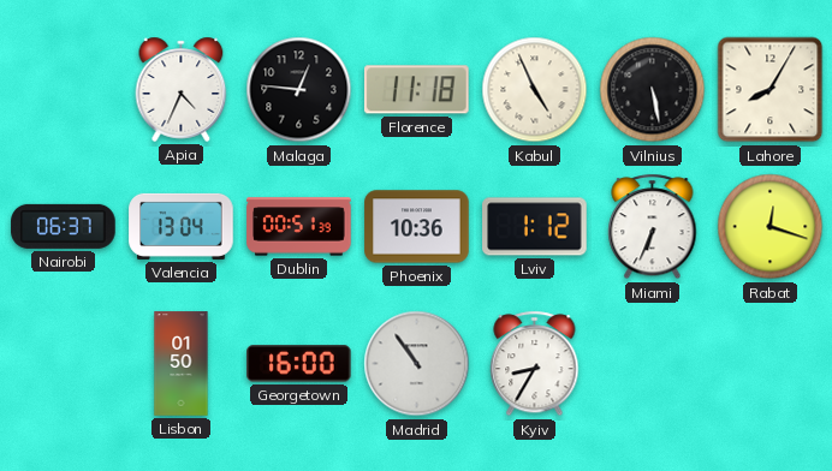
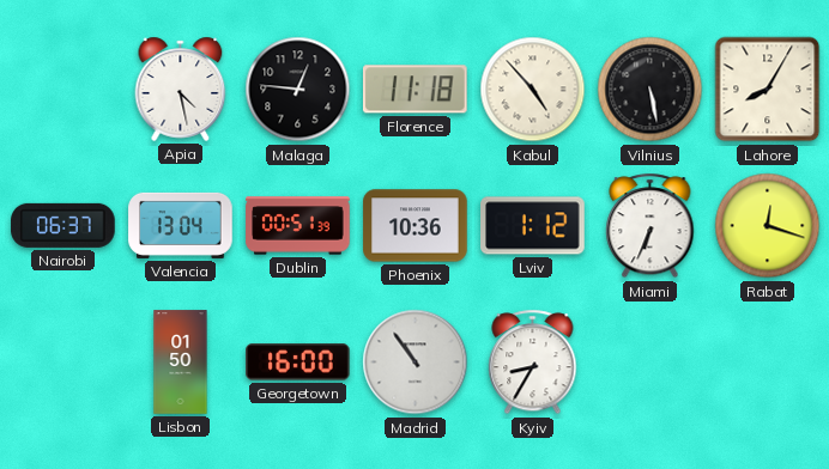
Apia: 4:34 -> 4:28 (181, 89)
Kabul: 4:56 -> 4:53 (533, 90)
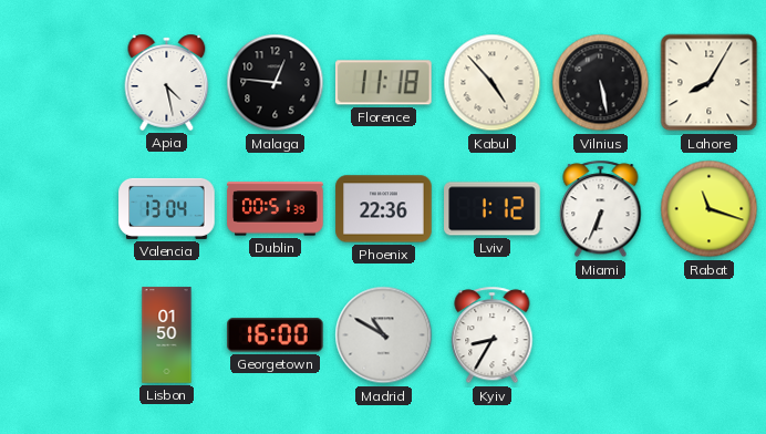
Nairobi: 06:37 -> none (63, 225)
Phoenix: 10:36 -> 22:36 (384, 209)
Rabat: 12:18 -> 11:18 (710, 209)
Madrid: 10:54 -> 10:50 (384, 335)
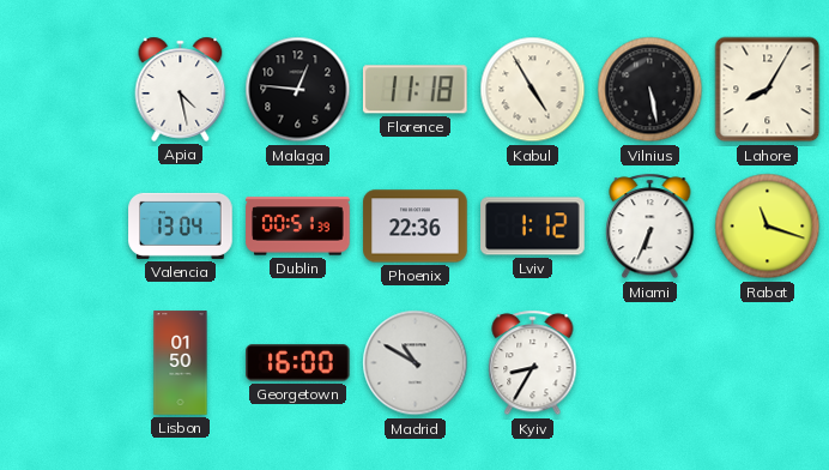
Kabul: 4:53 -> 4:55 (533, 90)
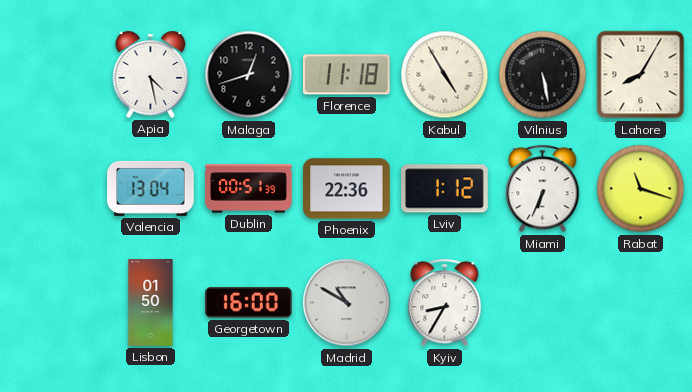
Malaga: 12:46 -> 12:42 (249, 75)
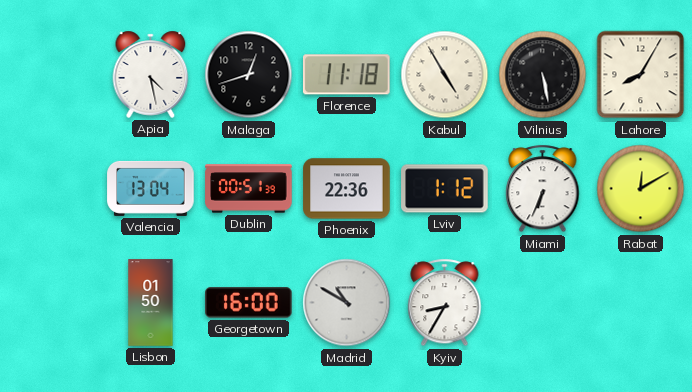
Rabat: 11:18 -> 12:10 (641, 189)
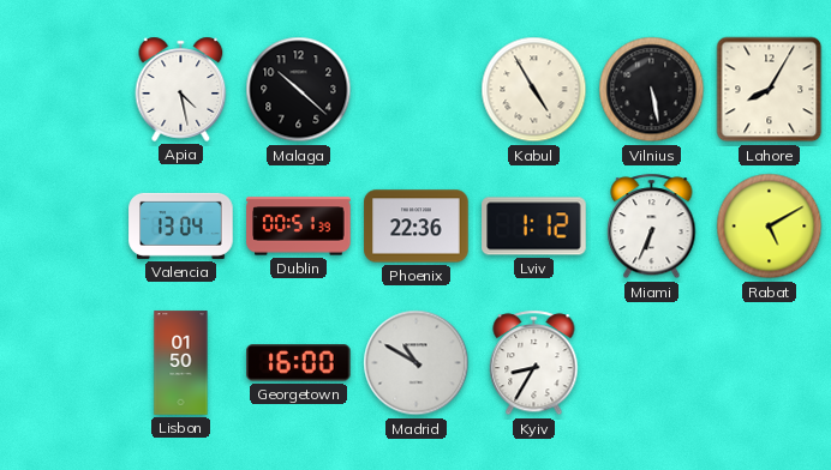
Malaga: 12:42 -> 10:22 (299, 90)
Florence: 11:18 -> none (347, 75)
Rabat: 12:10 -> 5:10 (770, 227)
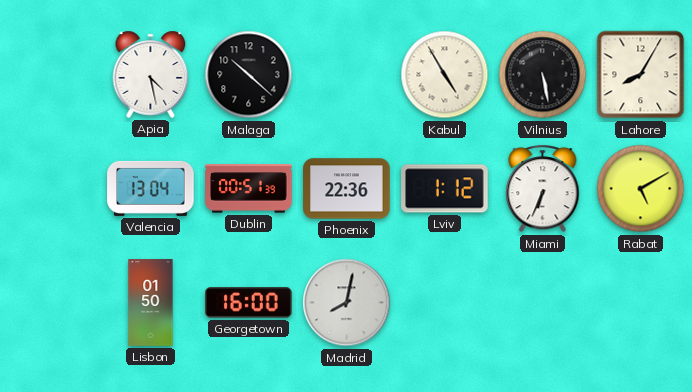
Madrid: 10:50 -> 8:02 (347, 303)
Kyiv: 8:35 -> none (534, 363)
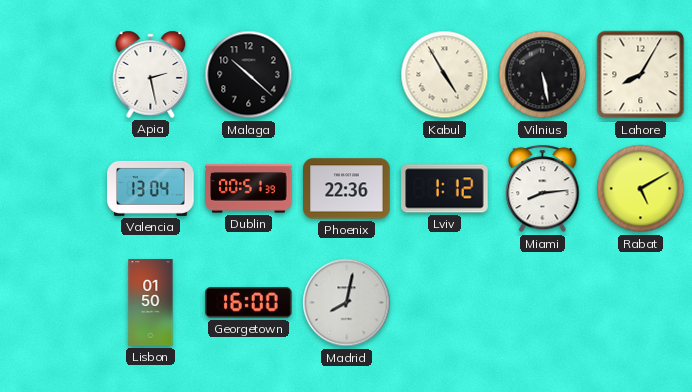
Apia: 4:28 -> 2:28 (151, 74)
Miami: 6:34 -> 8:14 (543, 189)
